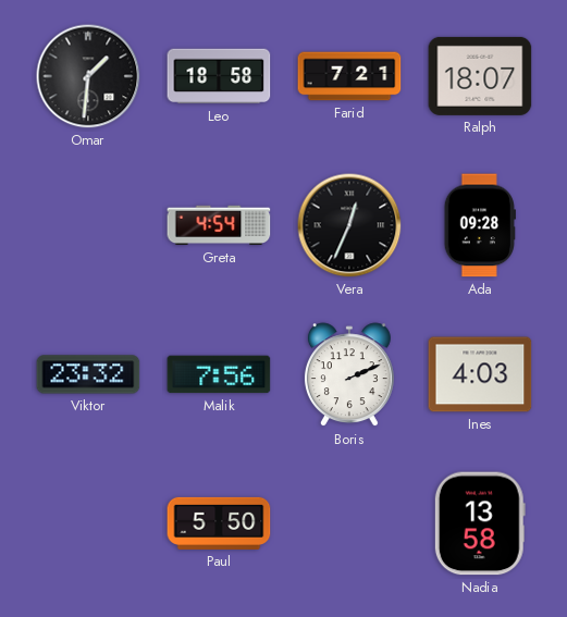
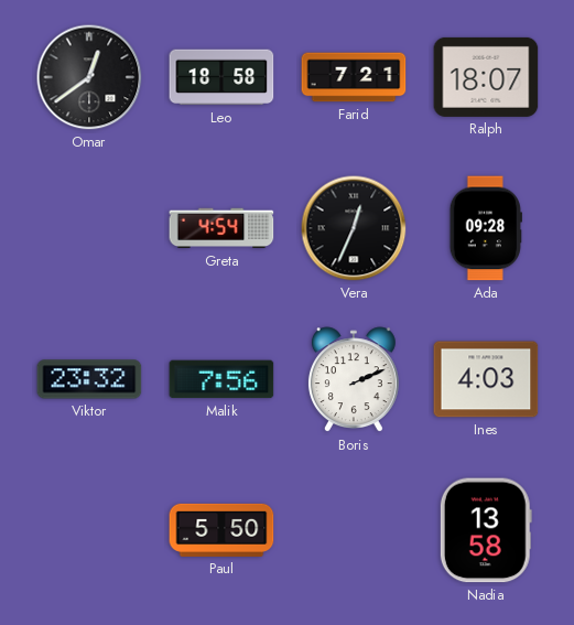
Omar: 1:31 -> 12:39 (89, 77)
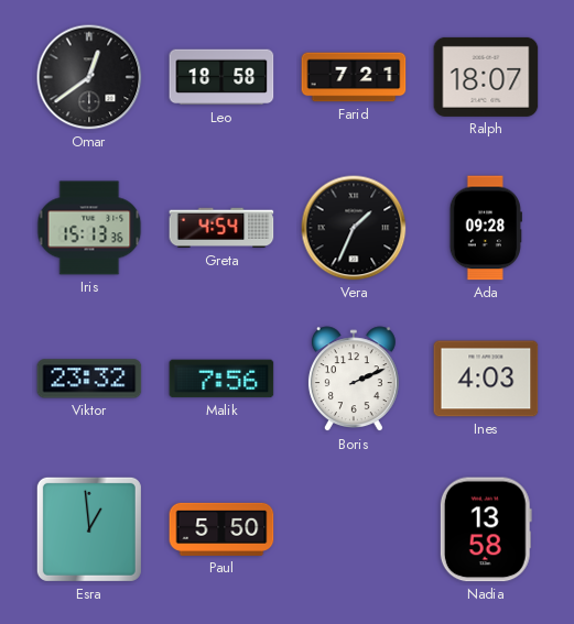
Iris: none -> 15:13 (89, 228)
Vera: 12:34 -> 1:34 (354, 228)
Esra: none -> 12:59 (89, 529)
